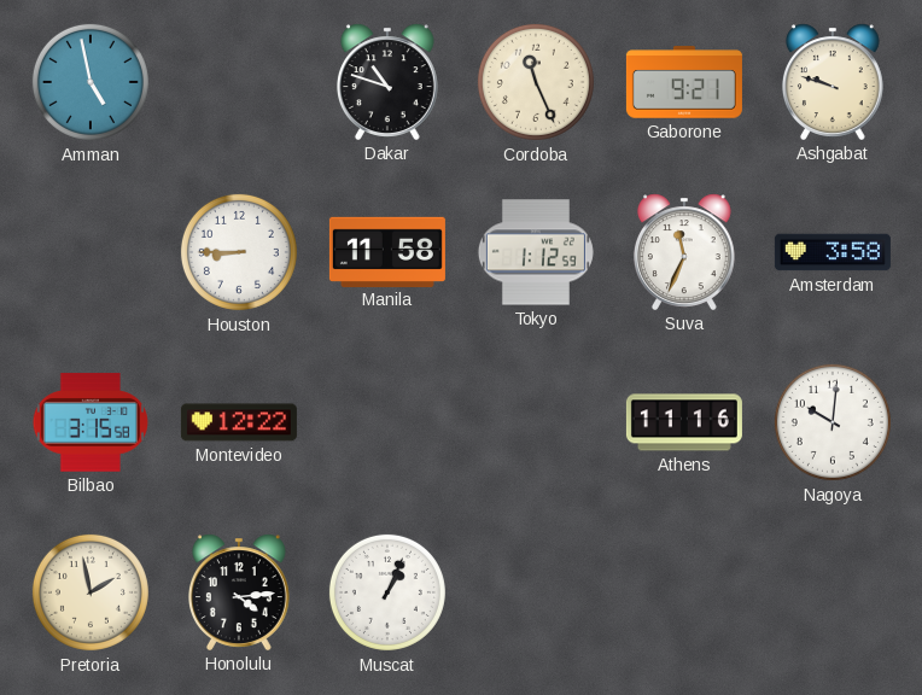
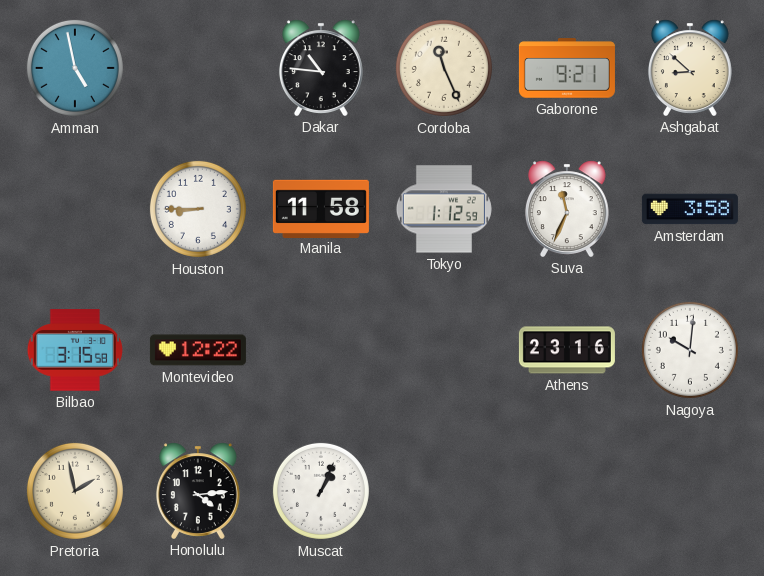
Dakar: 10:48 -> 10:46 (321, 68)
Ashgabat: 9:48 -> 8:52 (690, 68)
Athens: 11:16 -> 23:16 (567, 350)
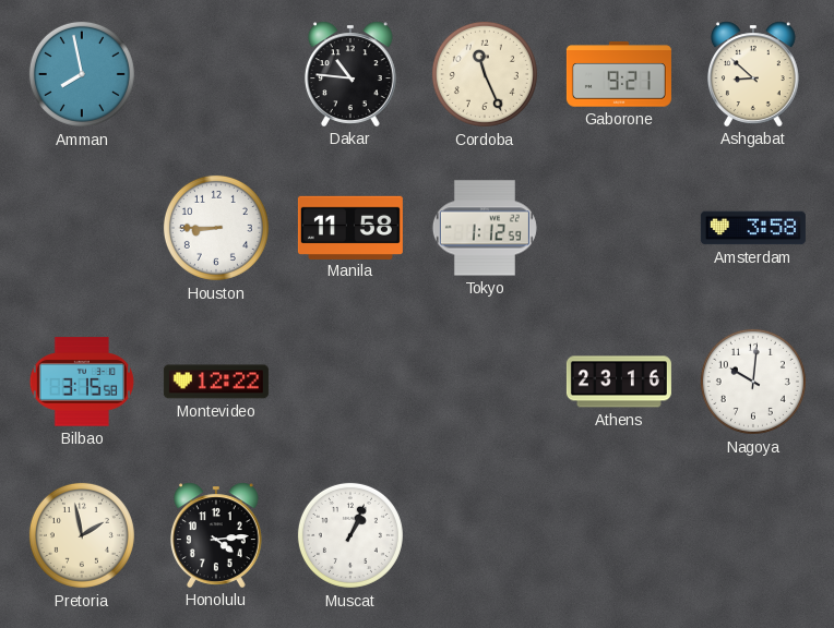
Amman: 4:58 -> 7:58 (82, 74)
Suva: 11:34 -> none (567, 209)
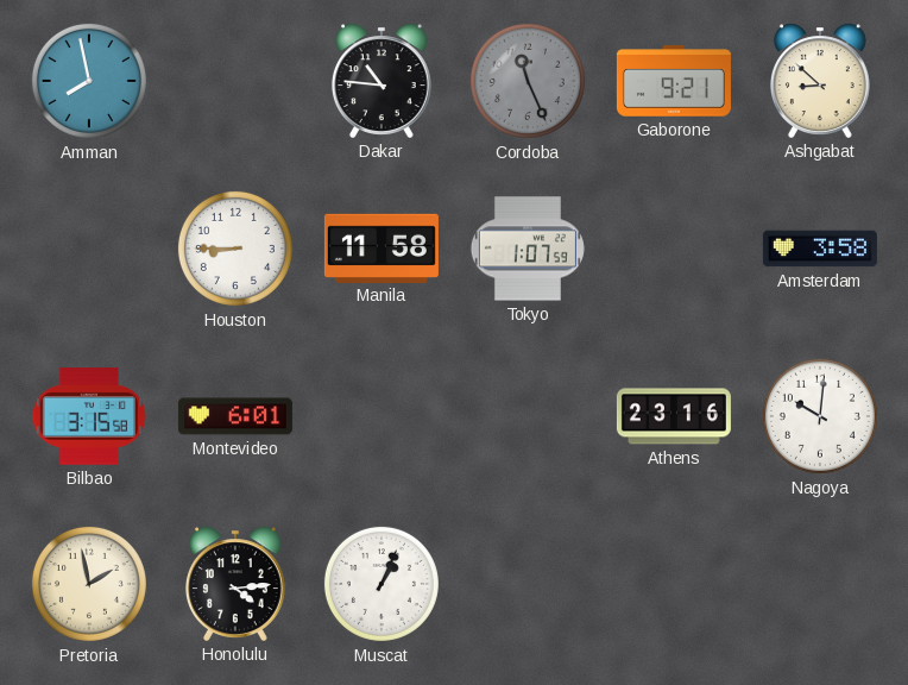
Cordoba dial: cream -> grey (528, 81)
Tokyo: 1:12 -> 1:07 (528, 249)
Montevideo: 12:22 -> 6:01 (235, 416)
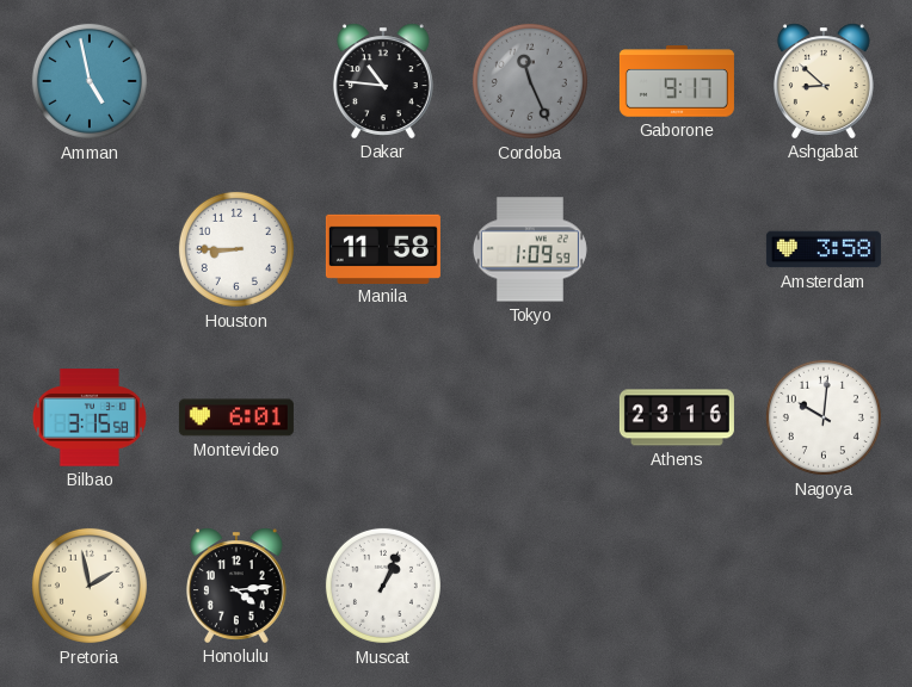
Amman: 7:58 -> 4:58 (90, 81)
Gaborone: 9:21 -> 9:17 (677, 81)
Tokyo: 1:07 -> 1:09 (530, 249)
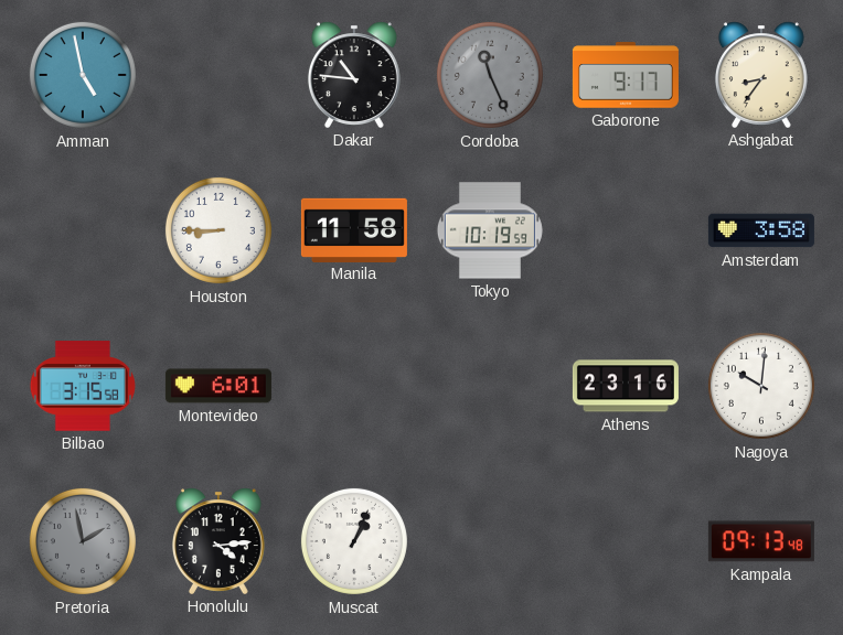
Ashgabat: 8:52 -> 8:36 (761, 75)
Tokyo: 1:09 -> 10:19 (490, 230)
Pretoria dial: cream -> grey (83, 541)
Kampala: none -> 09:13 (761, 541)
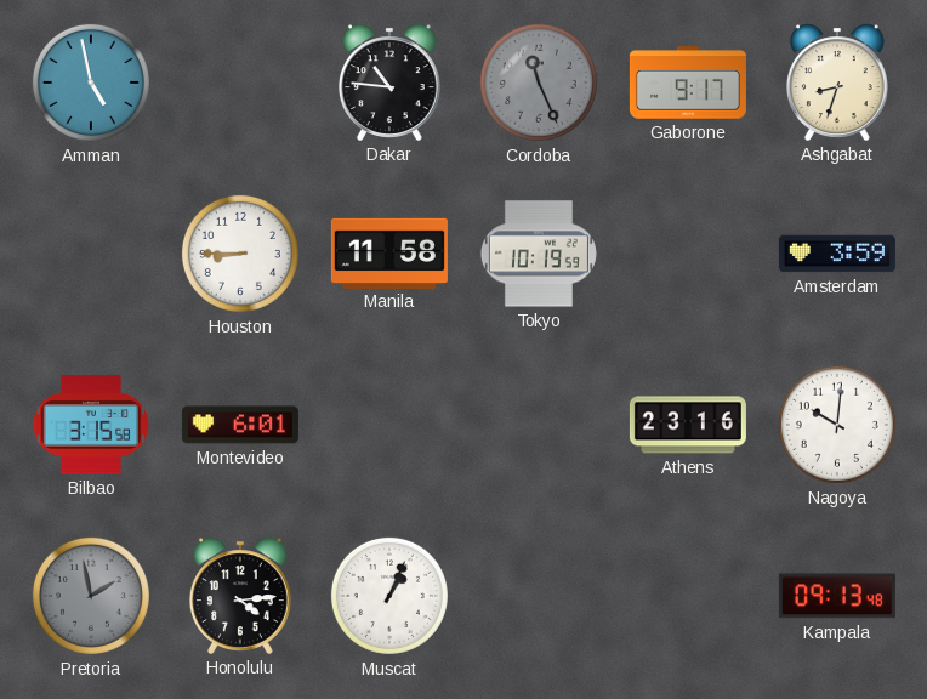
Ashgabat: 8:36 -> 8:33 (837, 83)
Amsterdam: 3:58 -> 3:59 (837, 254)
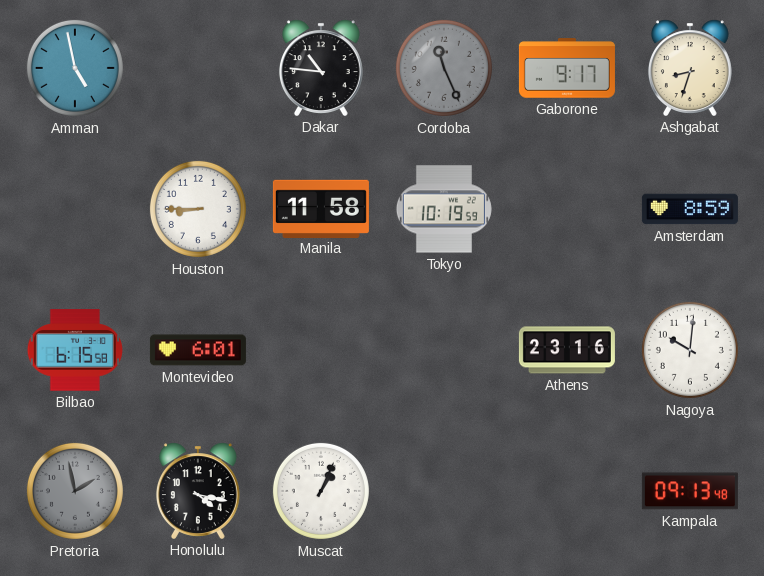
Amsterdam: 3:59 -> 8:59 (690, 209)
Bilbao: 3:15 -> 6:15 (75, 350)
Honolulu: 4:14 -> 4:17 (198, 491)
